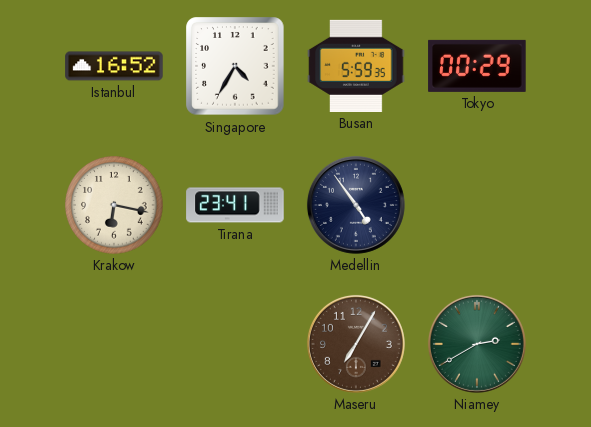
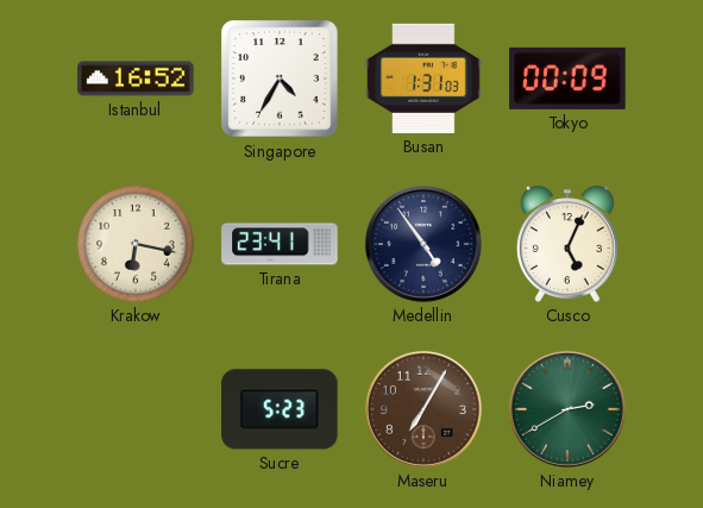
Busan: 5:59 -> 1:31 (423, 79)
Tokyo: 00:29 -> 00:09 (567, 79)
Cusco: none -> 5:04 (567, 244)
Sucre: none -> 5:23 (280, 409)
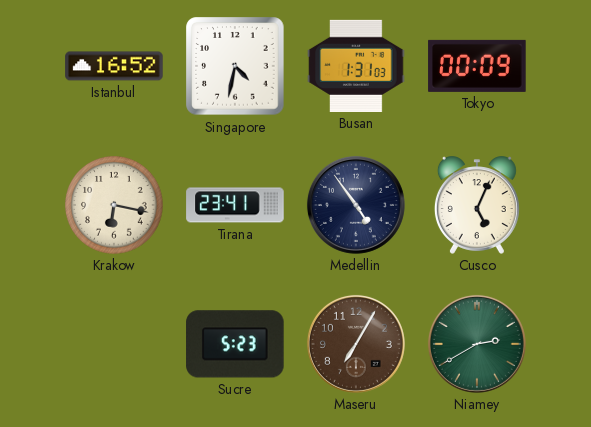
Singapore: 4:35 -> 4:32 (235, 66)
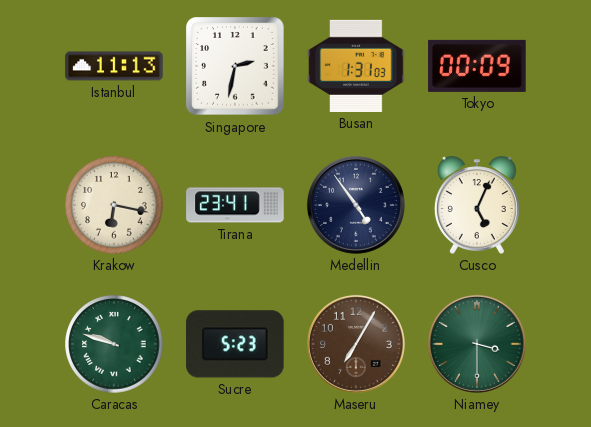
Istanbul: 16:52 -> 11:13 (114, 66)
Singapore: 4:32 -> 2:32 (235, 66)
Caracas: none -> 9:48 (114, 344)
Niamey: 2:40 -> 3:30 (477, 344)
